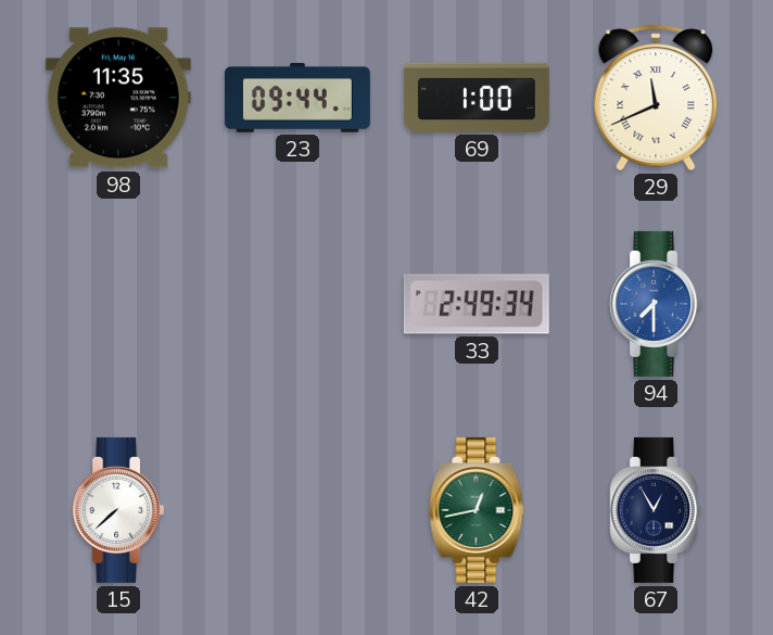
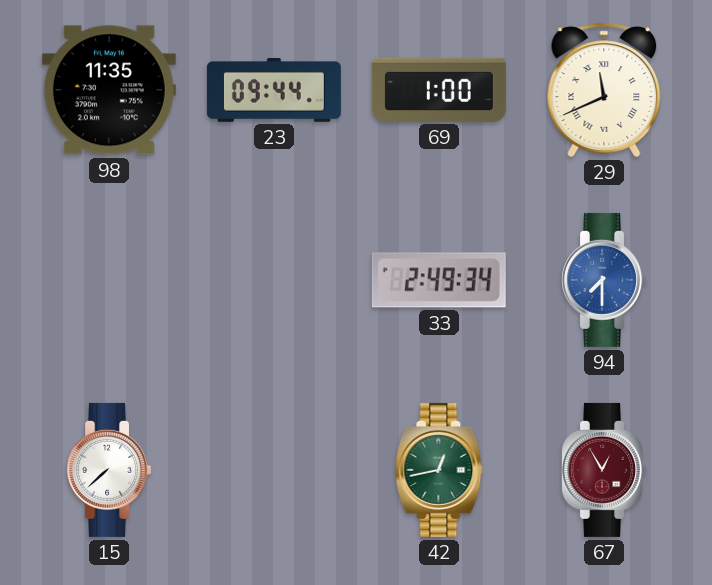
67 dial: navy -> burgundy (603, 470)
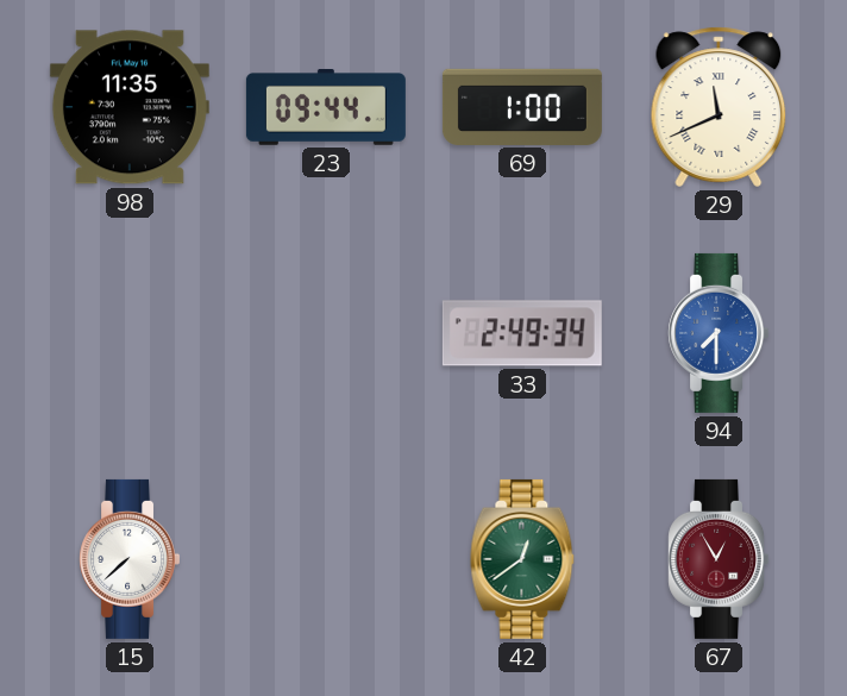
42: 12:43 -> 12:39 (522, 559)
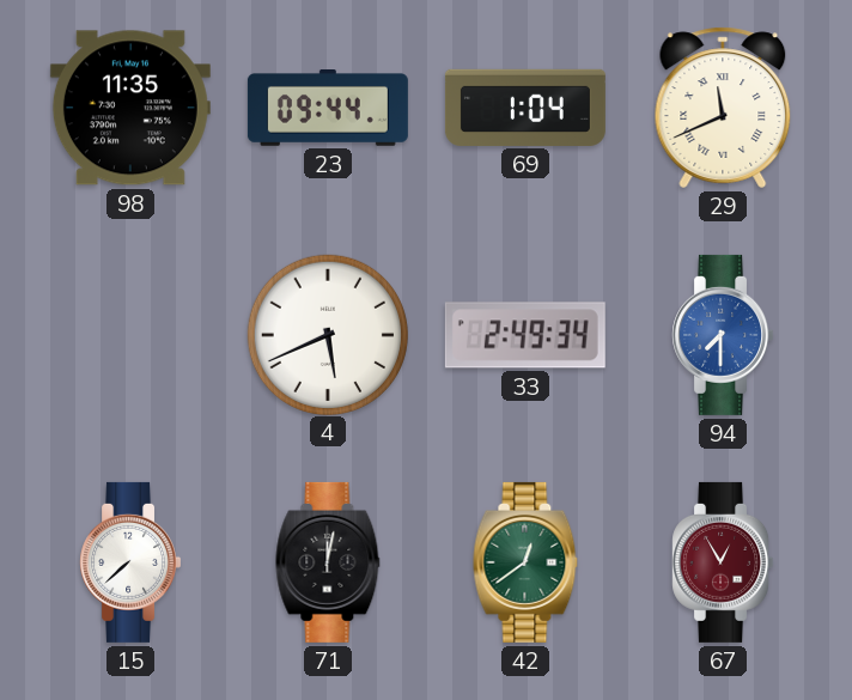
69: 1:00 -> 1:04 (525, 108)
4: none -> 5:41 (327, 334)
71: none -> 12:02 (328, 562)
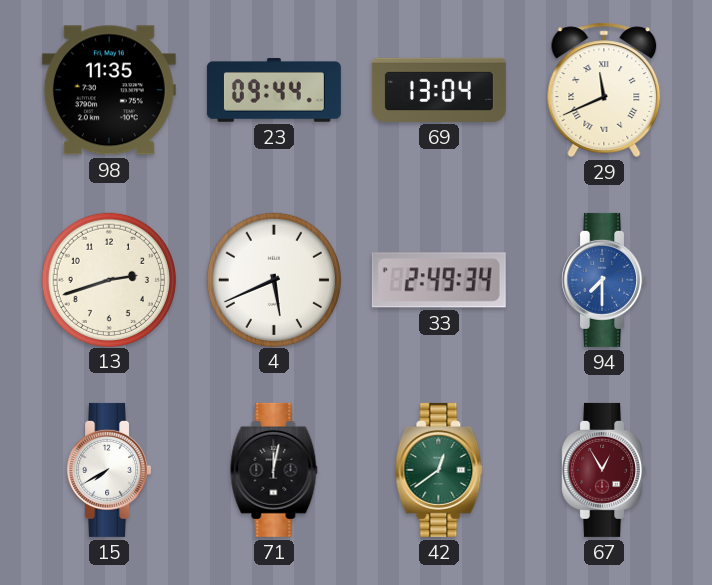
69: 1:04 -> 13:04 (439, 90)
13: none -> 2:42 (108, 279)
15: 7:38 -> 7:40 (108, 470)
